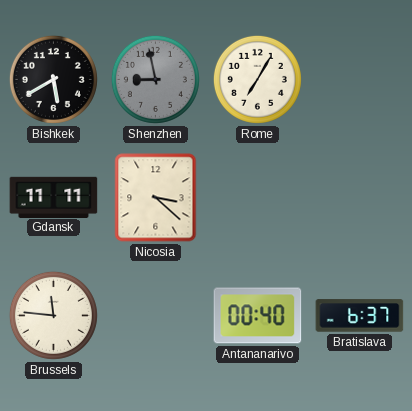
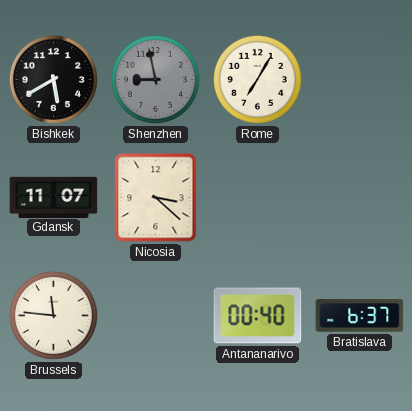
Gdansk: 11:11 -> 11:07 (54, 197)
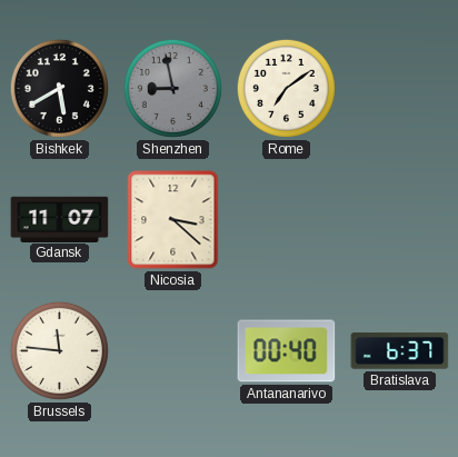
Rome: 7:05 -> 7:09 (286, 88)
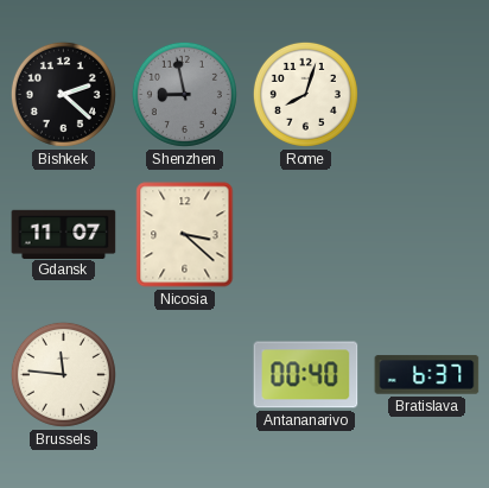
Bishkek: 5:40 -> 2:22 (63, 94)
Rome: 7:09 -> 8:03 (305, 94)
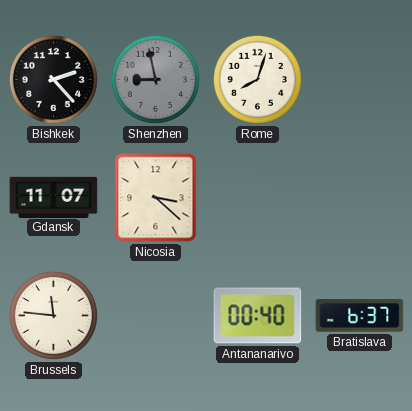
Bishkek: 2:22 -> 2:23 (53, 79)
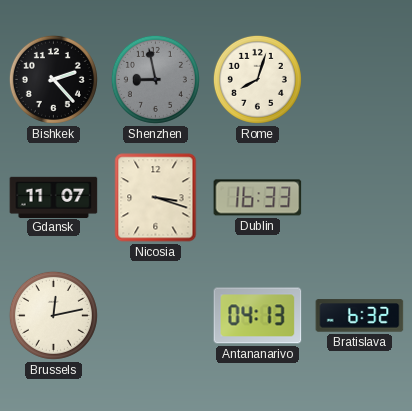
Nicosia: 3:22 -> 3:18 (156, 198)
Dublin: none -> 16:33 (258, 198)
Brussels: 11:46 -> 12:13 (53, 315)
Antananarivo: 00:40 -> 04:13 (258, 316)
Bratislava: 6:37 -> 6:32 (360, 316)
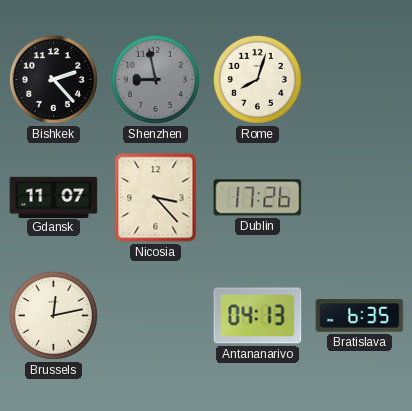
Nicosia: 3:18 -> 3:23 (156, 198)
Dublin: 16:33 -> 17:26 (258, 198)
Bratislava: 6:32 -> 6:35 (360, 316)
